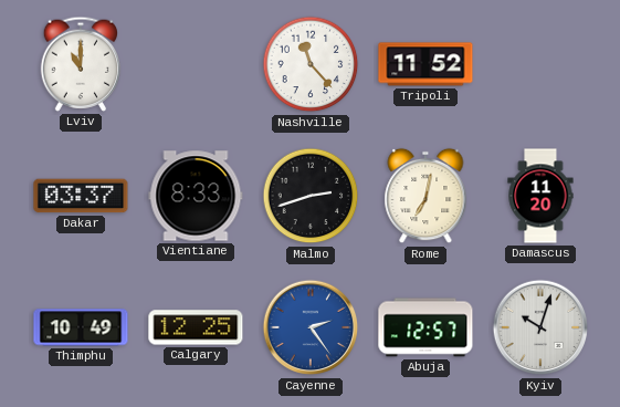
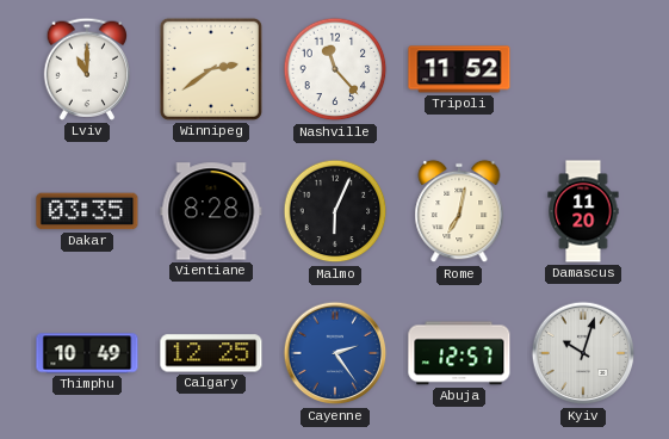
Winnipeg: none -> 2:39 (211, 69)
Dakar: 03:37 -> 03:35 (87, 211)
Vientiane: 8:33 -> 8:28 (211, 211)
Malmo: 2:42 -> 6:04 (335, 211)
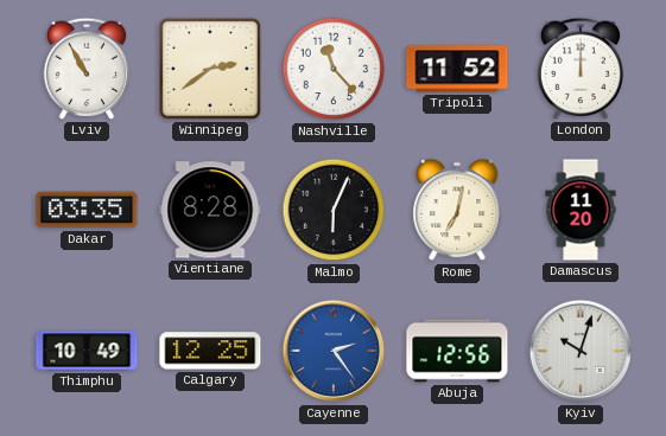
Lviv: 11:00 -> 10:55 (87, 69)
London: none -> 12:00 (581, 69)
Abuja: 12:57 -> 12:56 (457, 351)
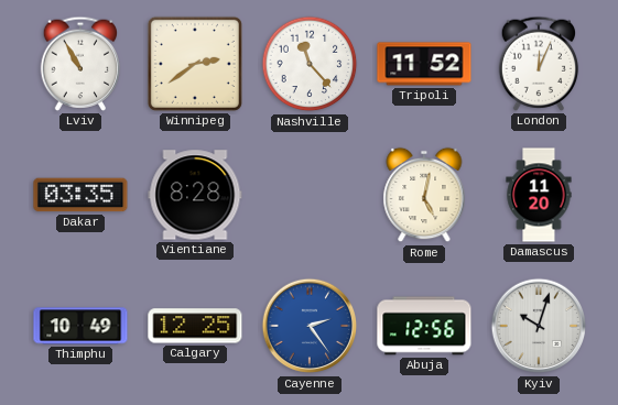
London: 12:00 -> 12:04 (539, 64)
Malmo: 6:04 -> none (334, 210)
Rome: 7:02 -> 5:02 (424, 195)
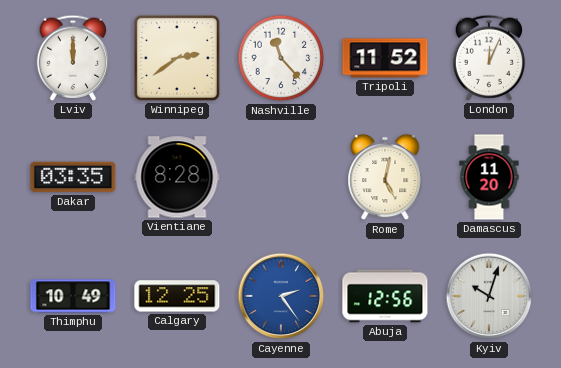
Lviv: 10:55 -> 12:00 (73, 58)
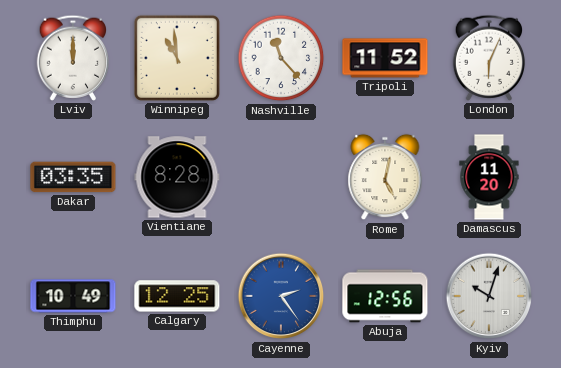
Winnipeg: 2:39 -> 10:59 (177, 58)
London: 12:04 -> 6:04 (489, 58)
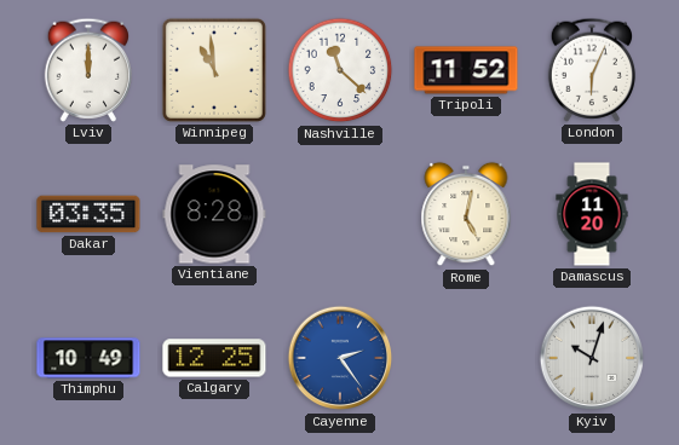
Nashville: 11:23 -> 11:22 (340, 70)
Abuja: 12:56 -> none (385, 296)
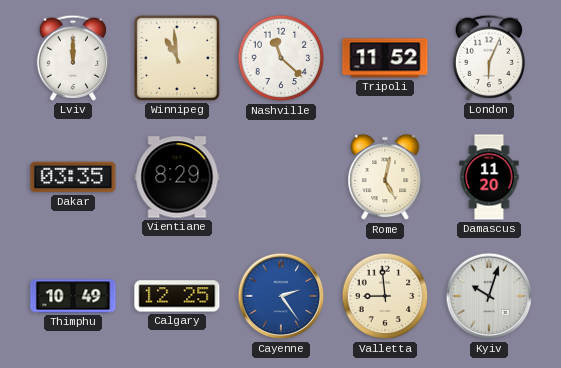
Vientiane: 8:28 -> 8:29 (177, 177)
Valletta: none -> 8:59 (385, 296)
